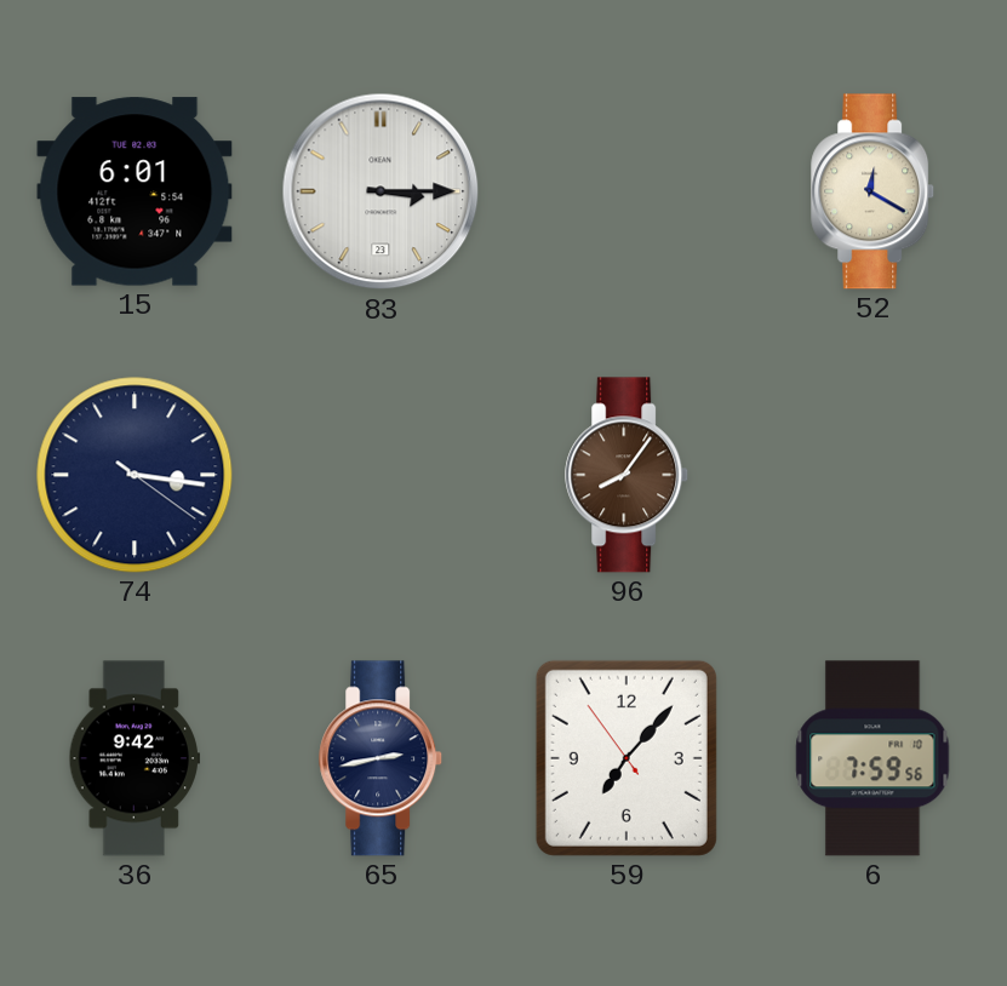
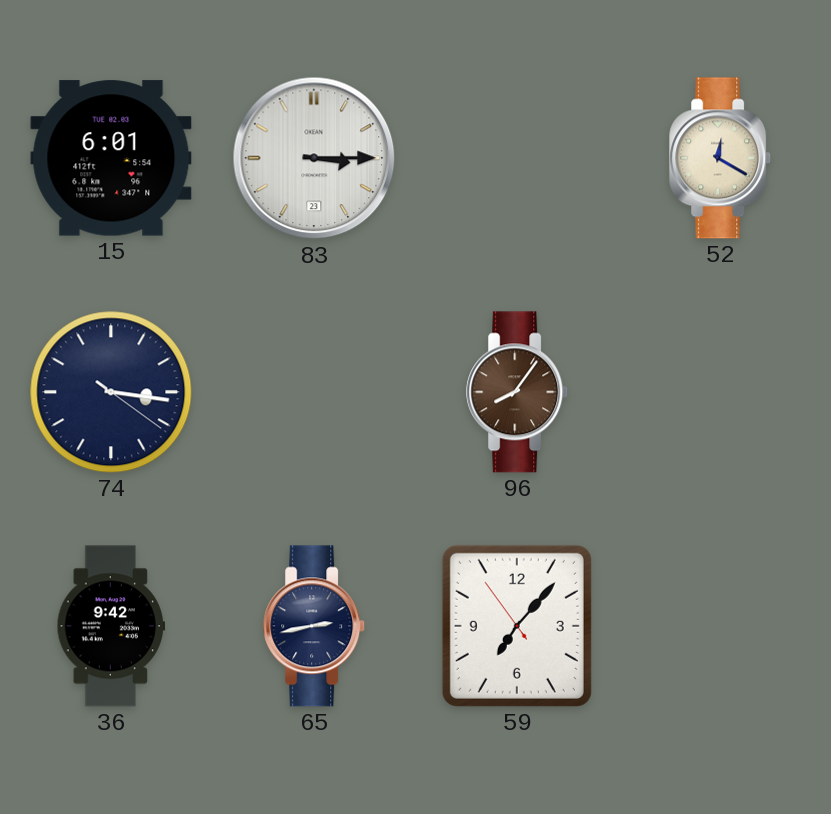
6: 7:59 -> none (872, 758)
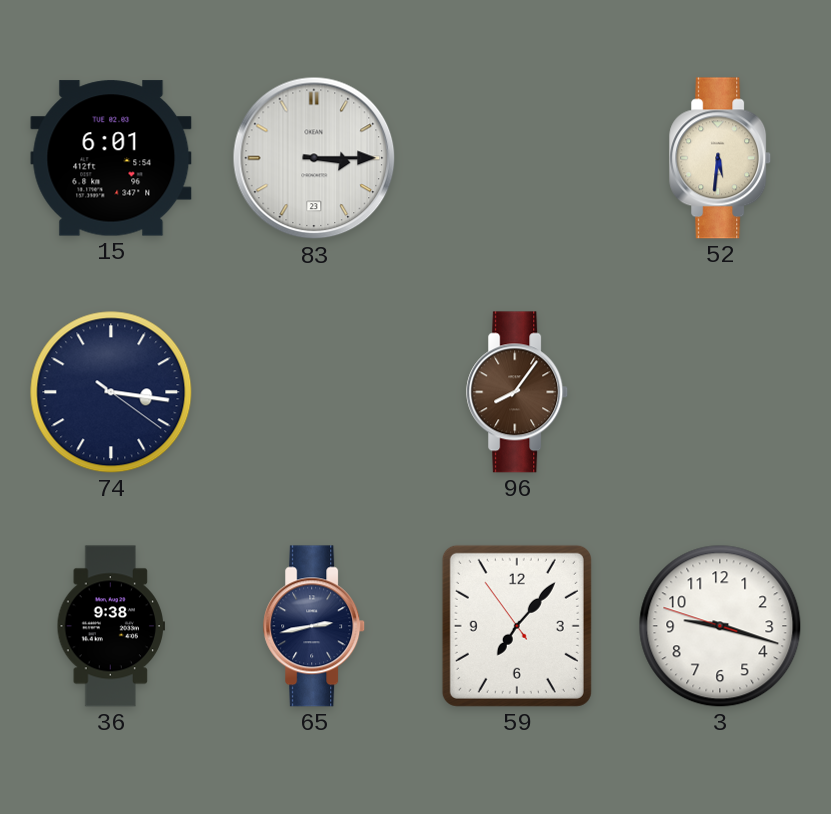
52: 12:20 -> 5:31 (721, 158)
36: 9:42 -> 9:38 (110, 626)
3: none -> 9:17 (720, 626)
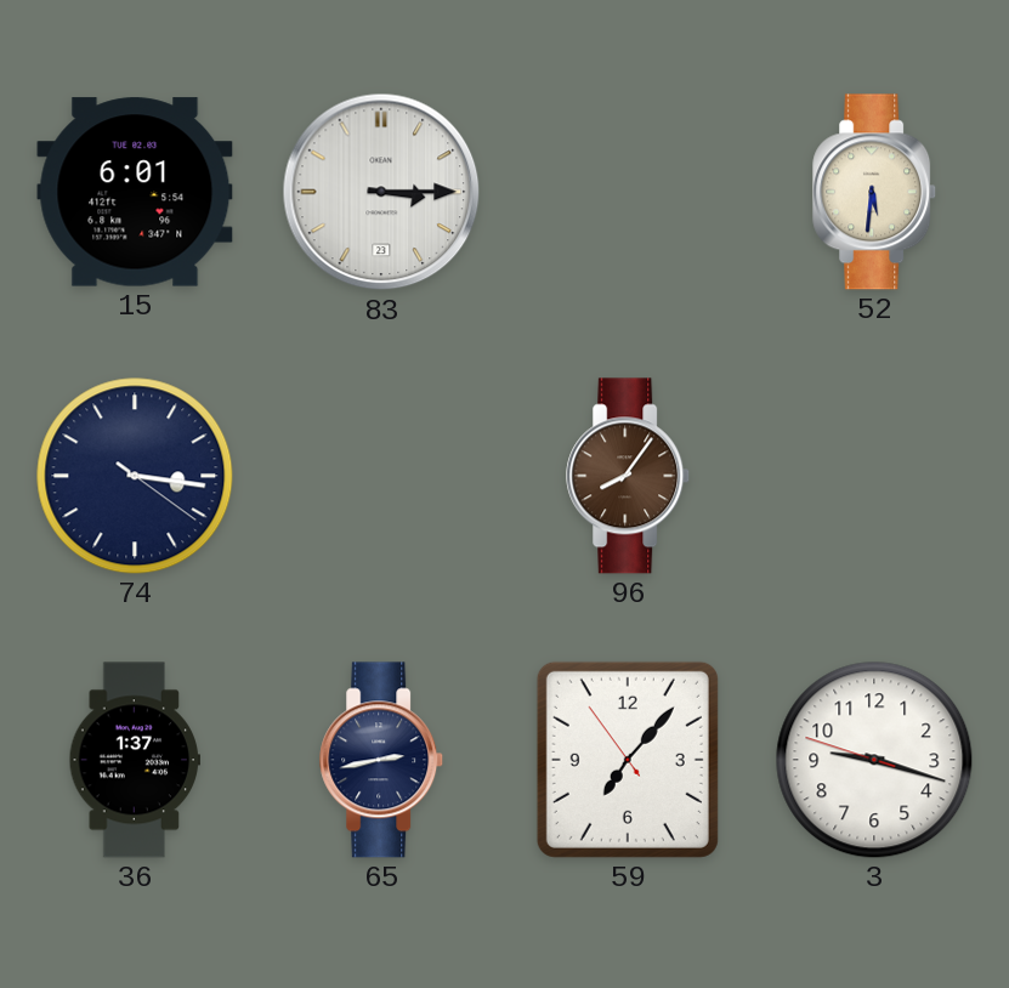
36: 9:38 -> 1:37 (134, 760)
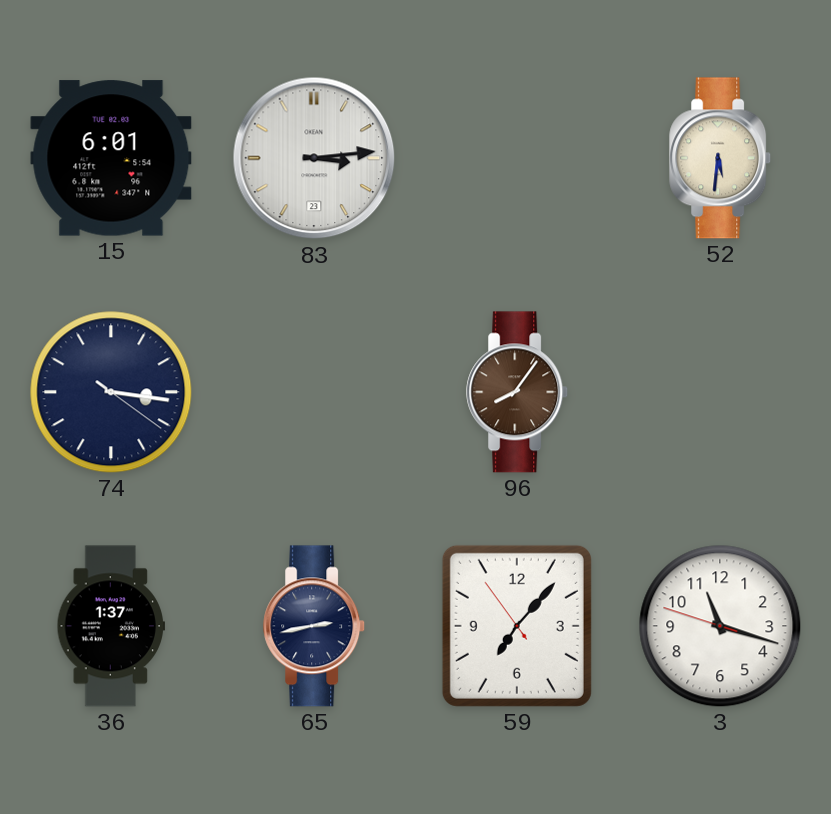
83: 3:15 -> 3:14 (314, 158)
3: 9:17 -> 11:17 (720, 626)
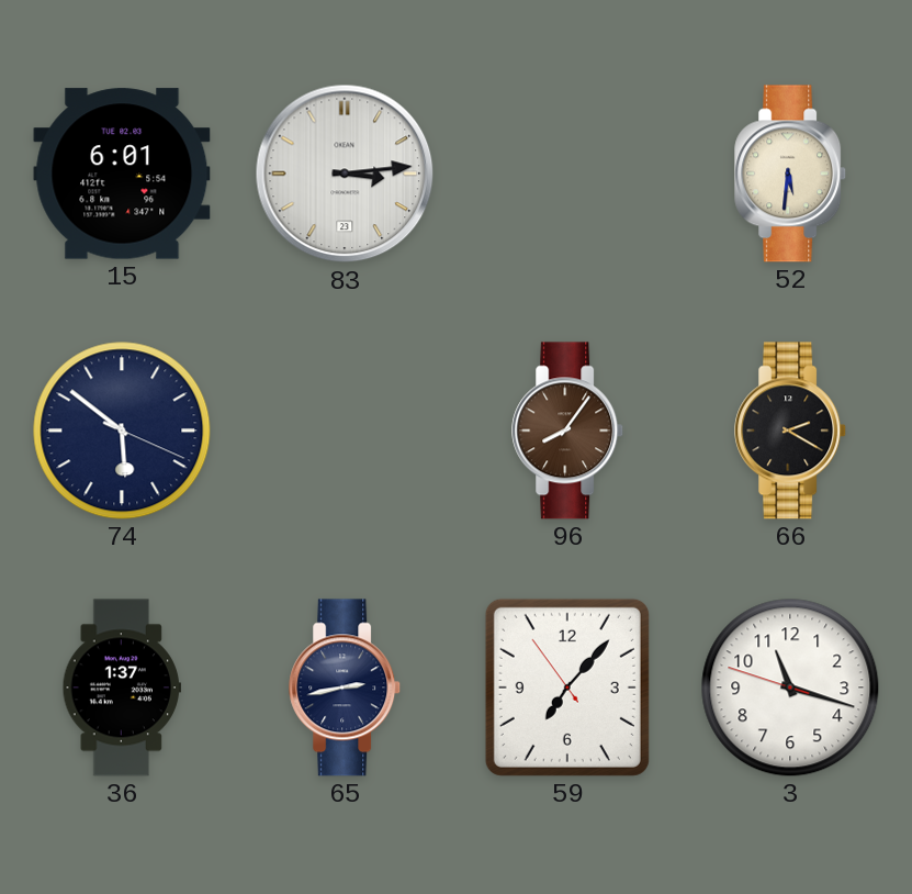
74: 3:16 -> 5:51 (122, 431)
66: none -> 2:20 (791, 431)
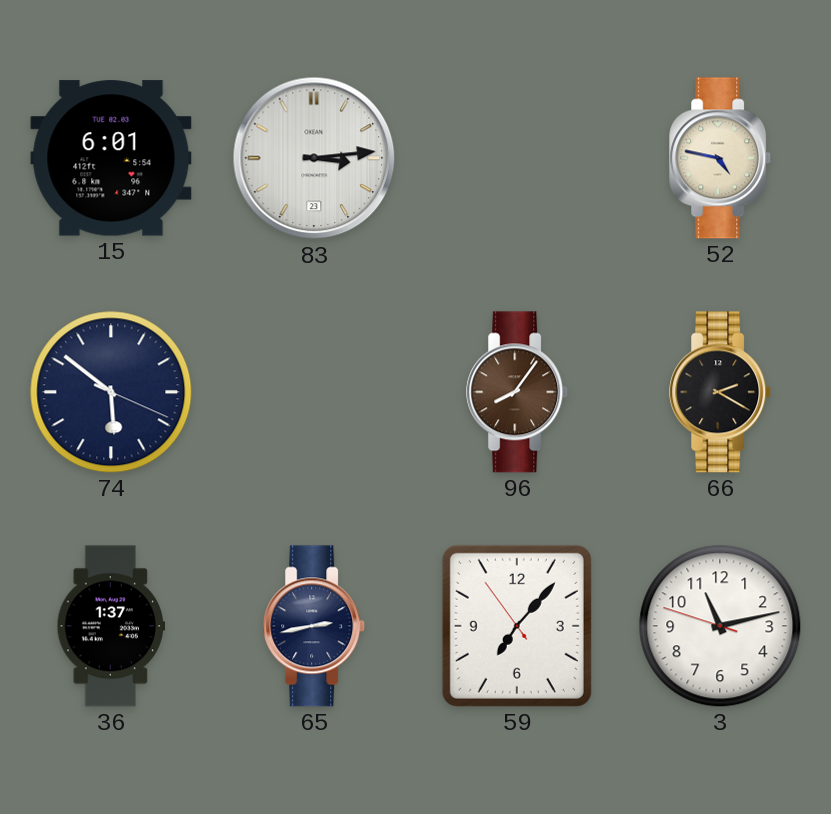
52: 5:31 -> 4:47 (721, 158)
3: 11:17 -> 11:12 (720, 626)
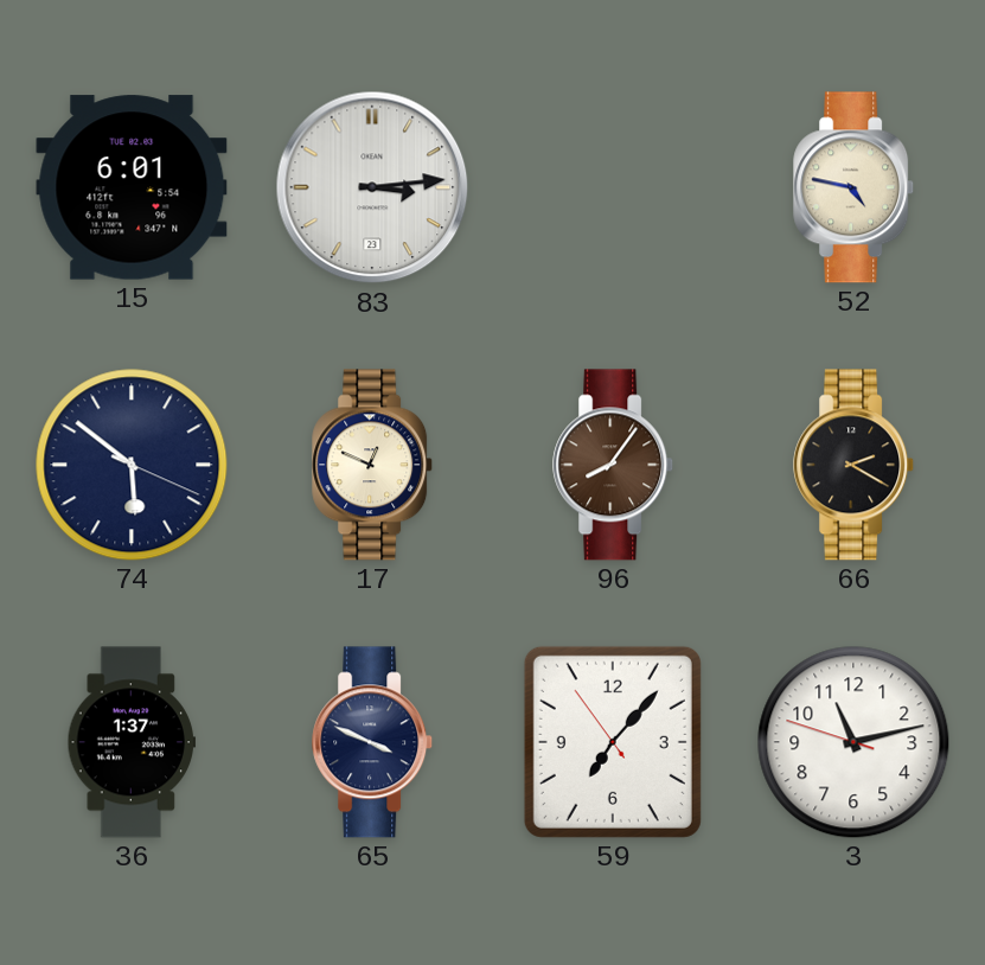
17: none -> 12:49 (373, 465)
65: 2:43 -> 3:49 (373, 742)
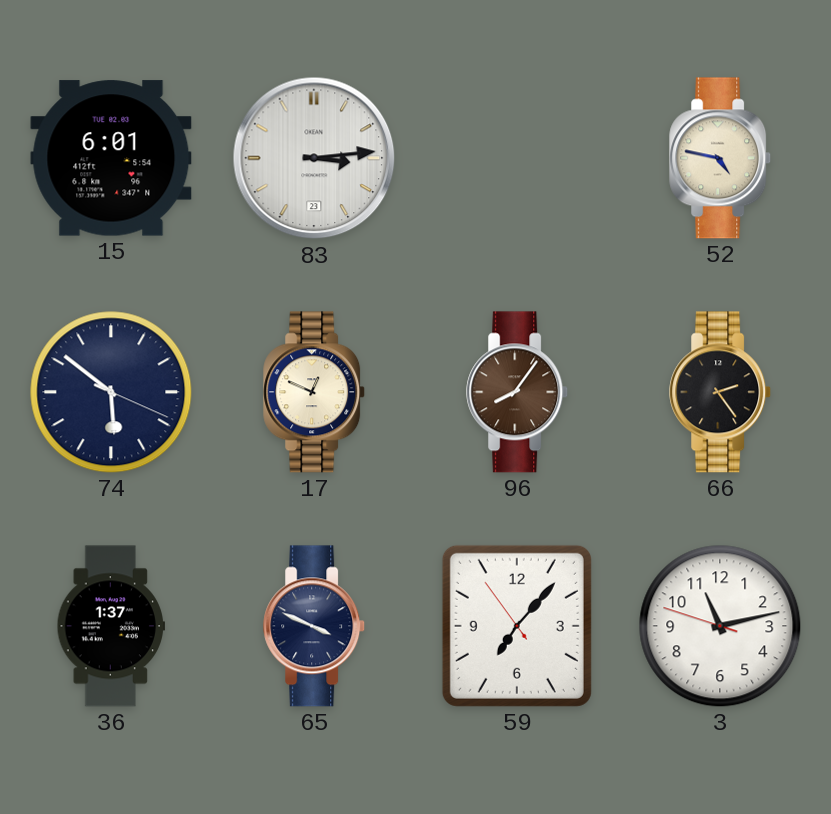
66: 2:20 -> 2:24 (721, 392)
